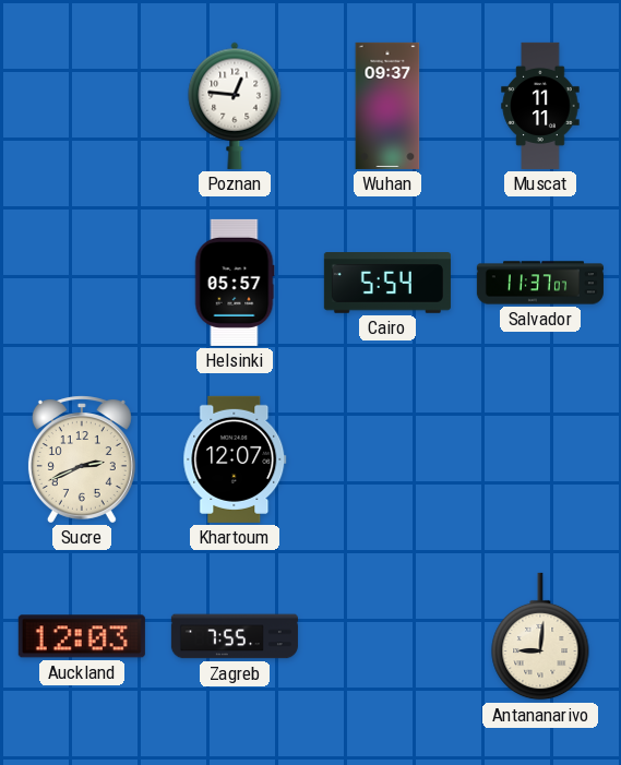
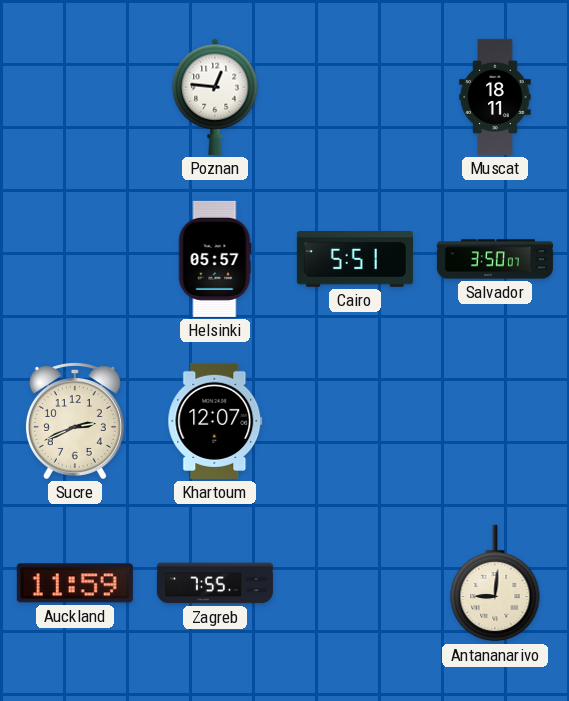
Wuhan: 09:37 -> none (387, 106)
Muscat: 11:11 -> 18:11 (495, 97)
Cairo: 5:54 -> 5:51 (355, 260)
Salvador: 11:37 -> 3:50 (495, 259)
Auckland: 12:03 -> 11:59 (75, 583)
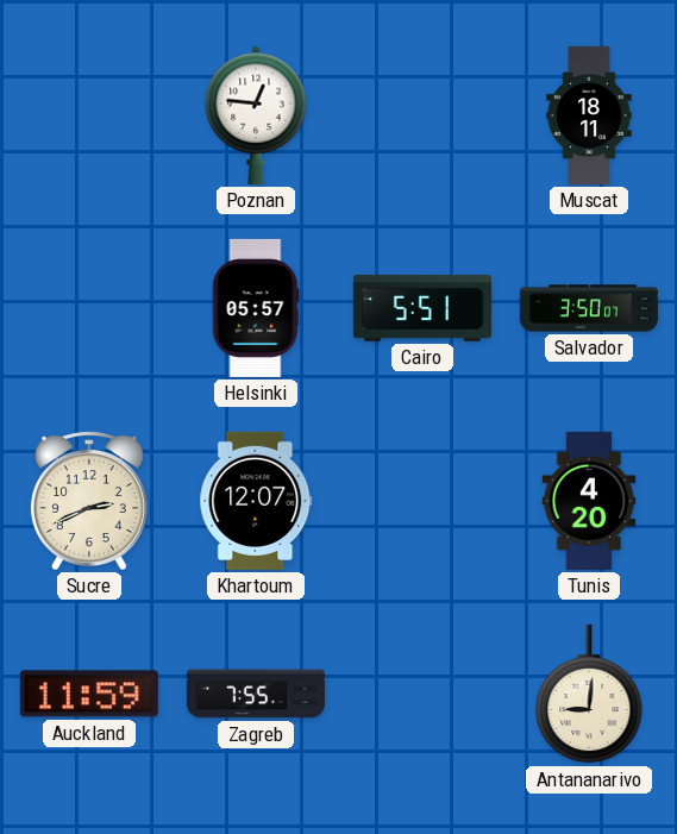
Tunis: none -> 4:20 (589, 501)
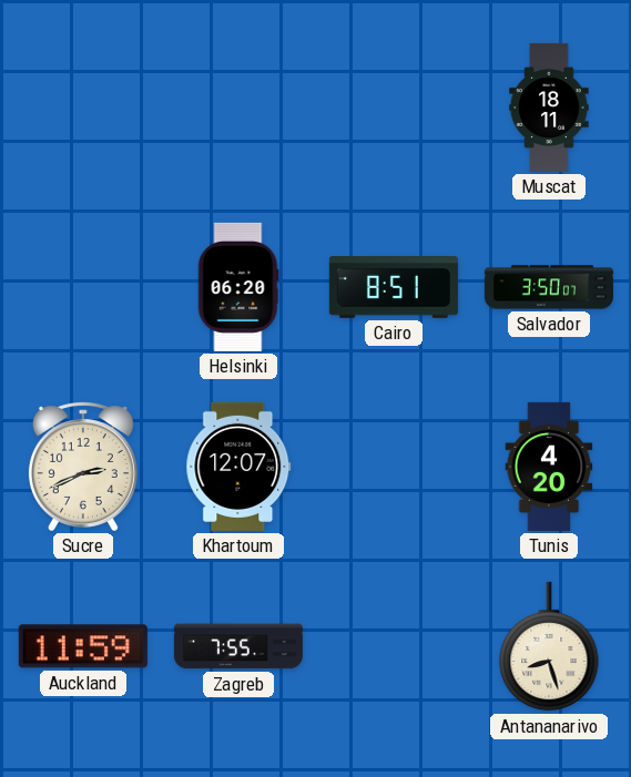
Poznan: 12:46 -> none (256, 115)
Helsinki: 05:57 -> 06:20 (238, 287)
Cairo: 5:51 -> 8:51 (394, 288)
Antananarivo: 9:01 -> 8:27 (549, 646)
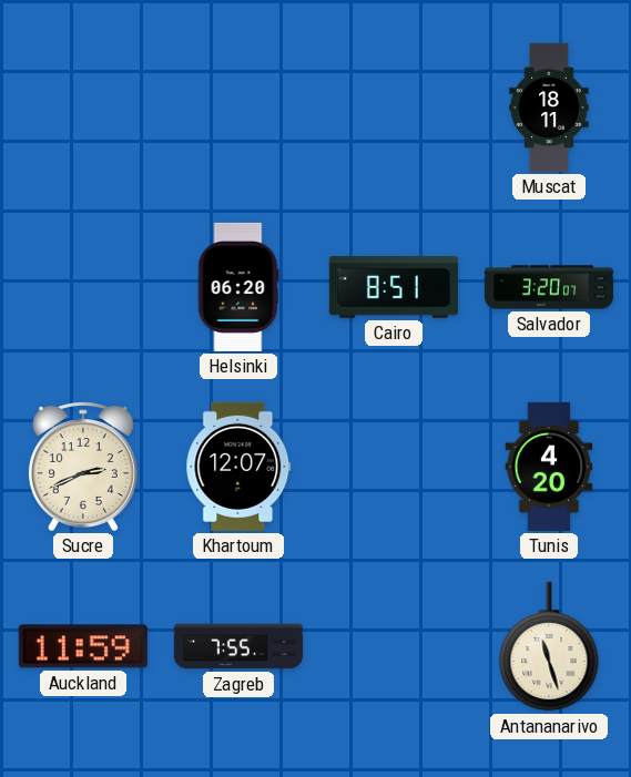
Salvador: 3:50 -> 3:20 (549, 287)
Antananarivo: 8:27 -> 11:27 (549, 646)
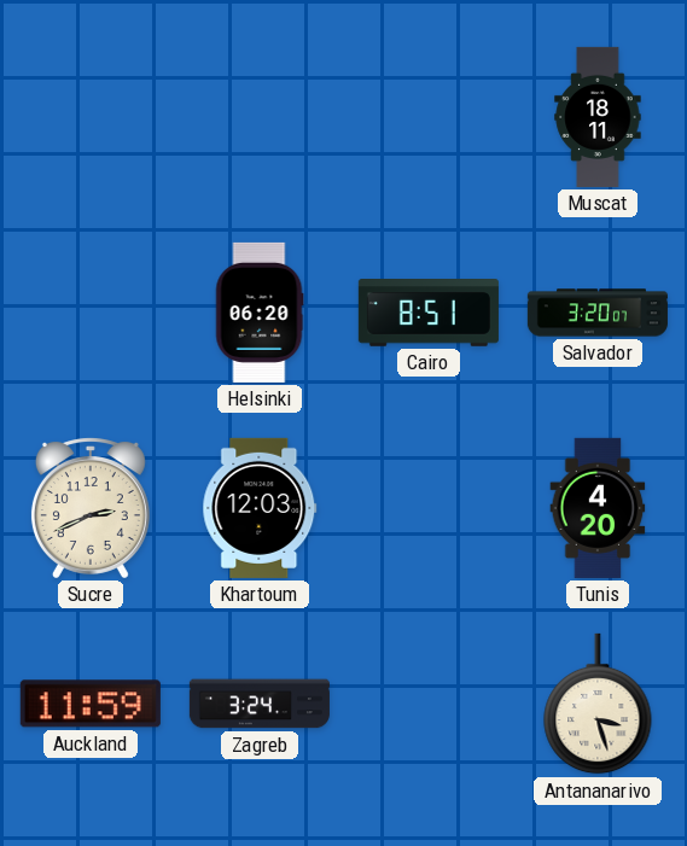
Khartoum: 12:07 -> 12:03 (260, 508)
Zagreb: 7:55 -> 3:24 (260, 704)
Antananarivo: 11:27 -> 3:27 (598, 704)
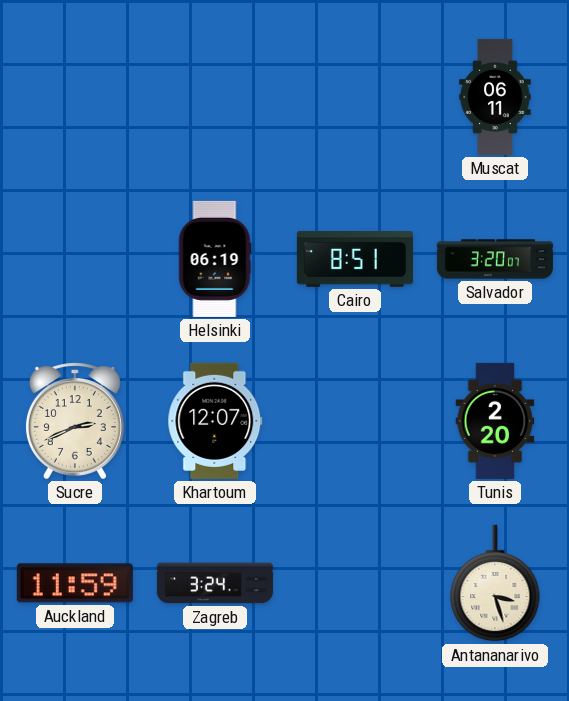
Muscat: 18:11 -> 06:11 (495, 97)
Helsinki: 06:20 -> 06:19 (215, 259)
Khartoum: 12:03 -> 12:07 (215, 421)
Tunis: 4:20 -> 2:20 (495, 421)
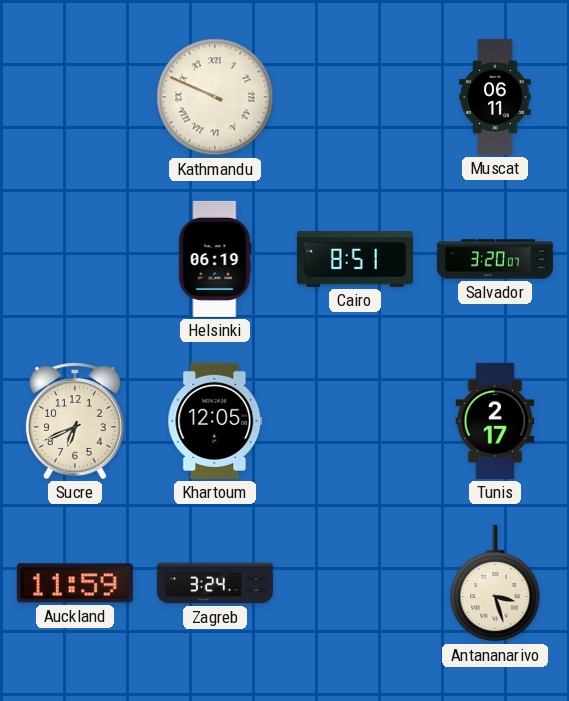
Kathmandu: none -> 9:49 (215, 97)
Sucre: 2:41 -> 6:41 (75, 421)
Khartoum: 12:07 -> 12:05 (215, 421)
Tunis: 2:20 -> 2:17 (495, 421)
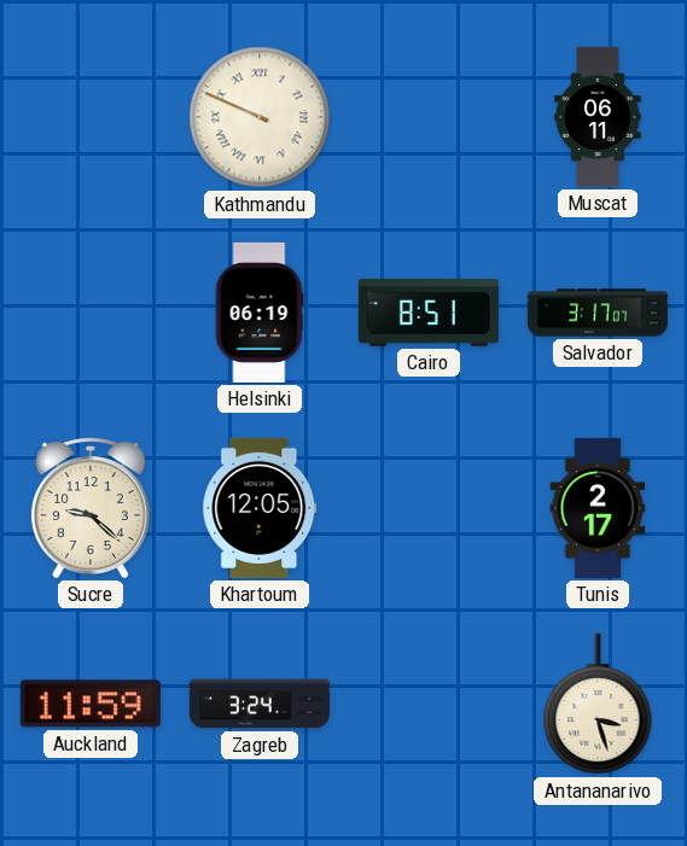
Salvador: 3:20 -> 3:17 (598, 313)
Sucre: 6:41 -> 9:22 (91, 508)
